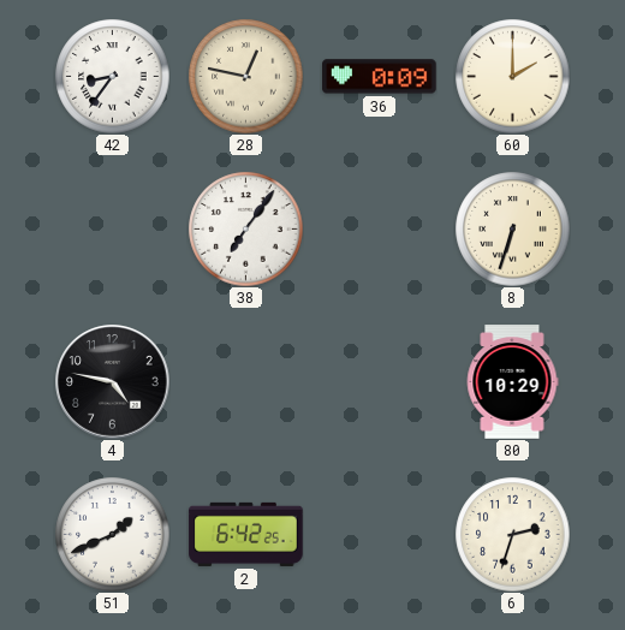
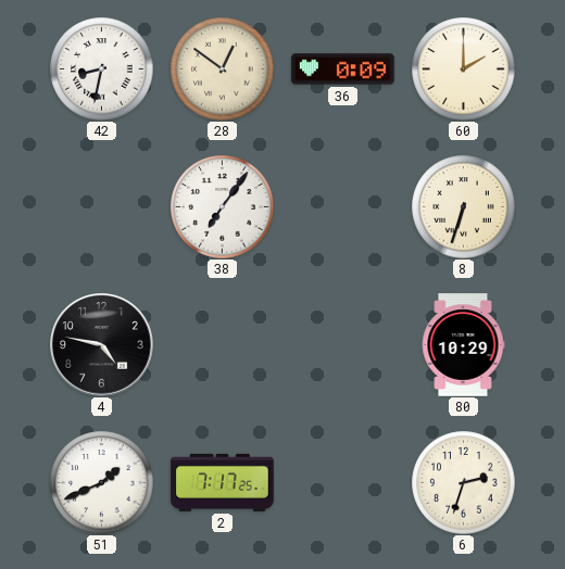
42: 8:36 -> 8:32 (101, 68)
28: 12:47 -> 12:51 (222, 68)
2: 6:42 -> 7:17 (223, 482)
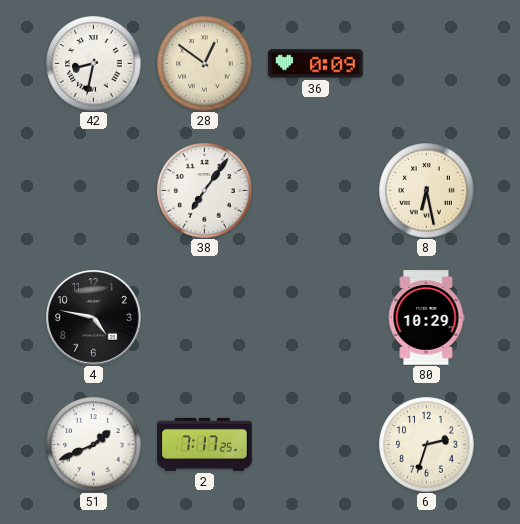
60: 2:00 -> none (463, 68)
8: 6:33 -> 6:28 (426, 190)
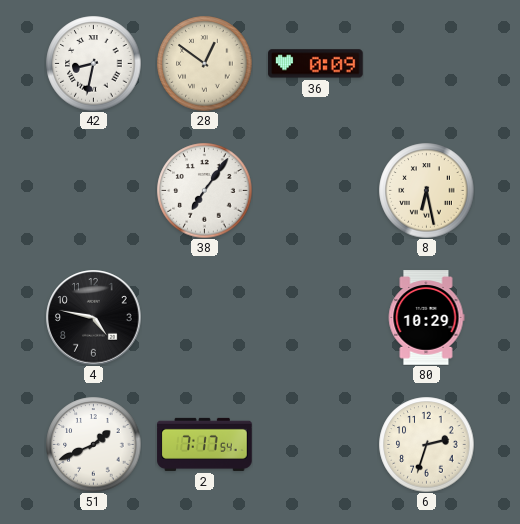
2: 7:17:25 -> 7:17:54 (205, 444)
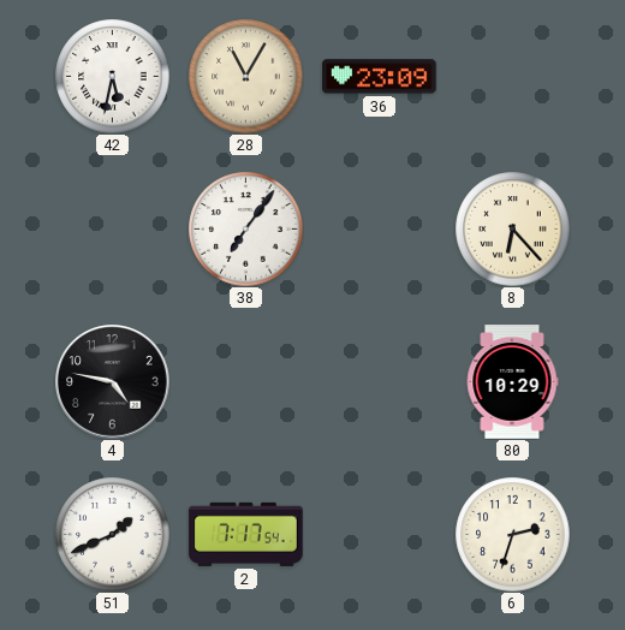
42: 8:32 -> 5:32 (112, 76)
28: 12:51 -> 11:05 (245, 76)
36: 0:09 -> 23:09 (380, 77)
8: 6:28 -> 6:23 (512, 228)
